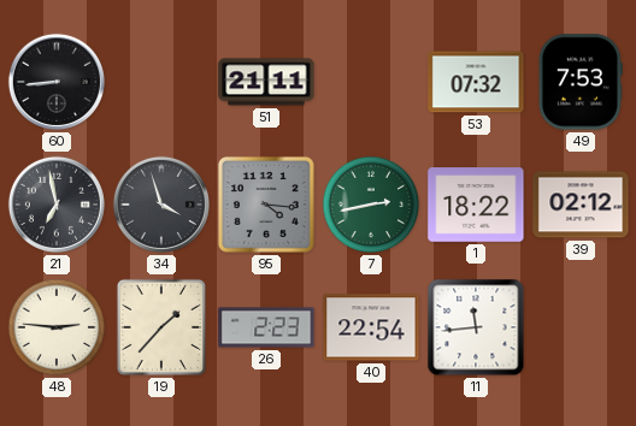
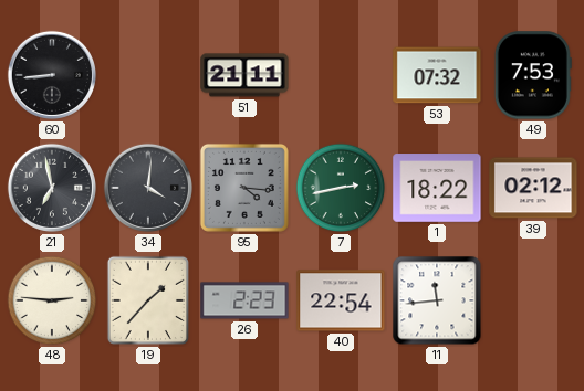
34: 3:57 -> 4:01 (148, 188)
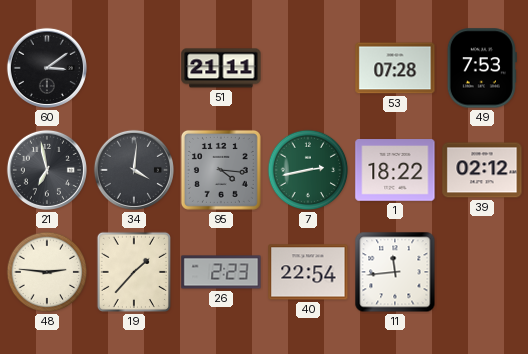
60: 8:44 -> 3:09 (47, 68)
53: 07:32 -> 07:28 (395, 68)
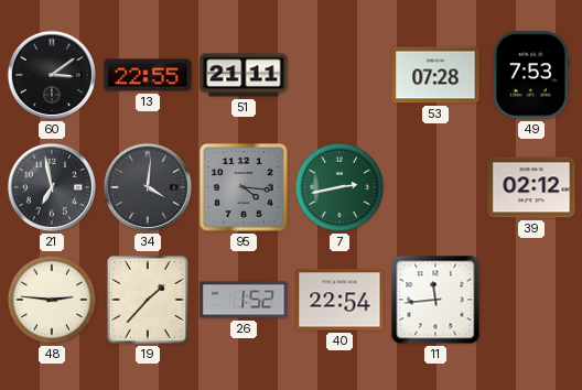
13: none -> 22:55 (148, 75)
1: 18:22 -> none (395, 170)
26: 2:23 -> 1:52 (244, 300)
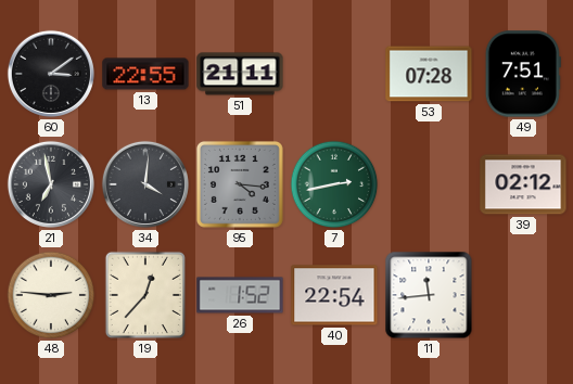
49: 7:53 -> 7:51 (523, 74)
19: 1:37 -> 12:37 (145, 295)
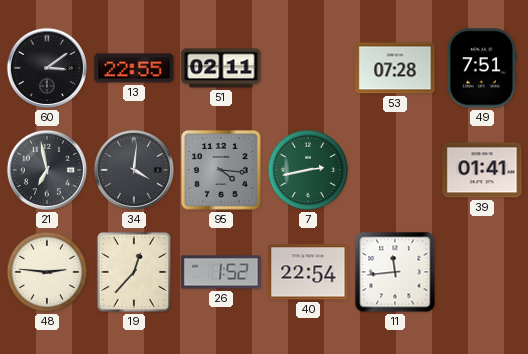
51: 21:11 -> 02:11 (221, 68)
39: 02:12 -> 01:41 (482, 170)
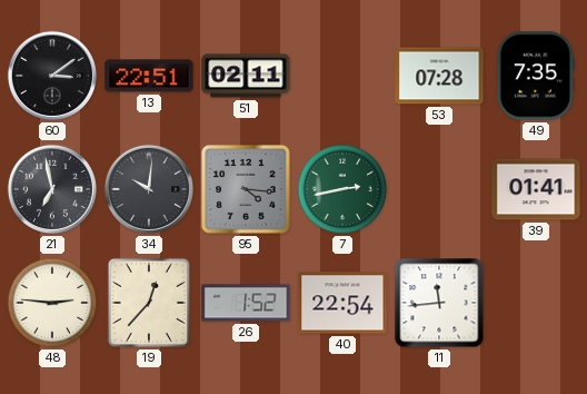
13: 22:55 -> 22:51 (149, 76)
49: 7:51 -> 7:35 (536, 76)
34: 4:01 -> 10:01 (149, 189)
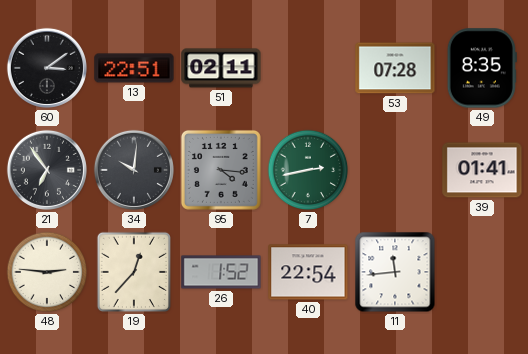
49: 7:35 -> 8:35 (482, 68)
21: 6:58 -> 6:54 (47, 170)
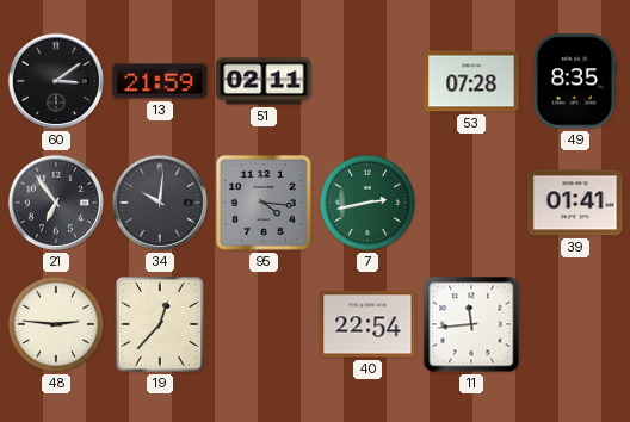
13: 22:51 -> 21:59 (160, 81)
26: 1:52 -> none (221, 272)
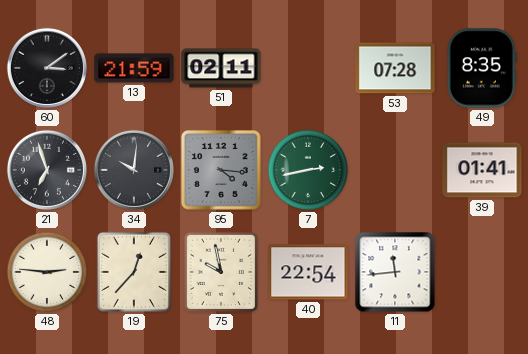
21: 6:54 -> 6:57 (47, 170)
75: none -> 9:58 (221, 272)
